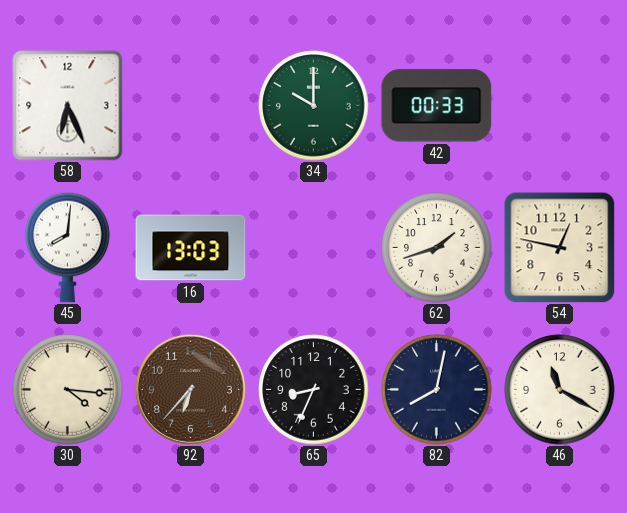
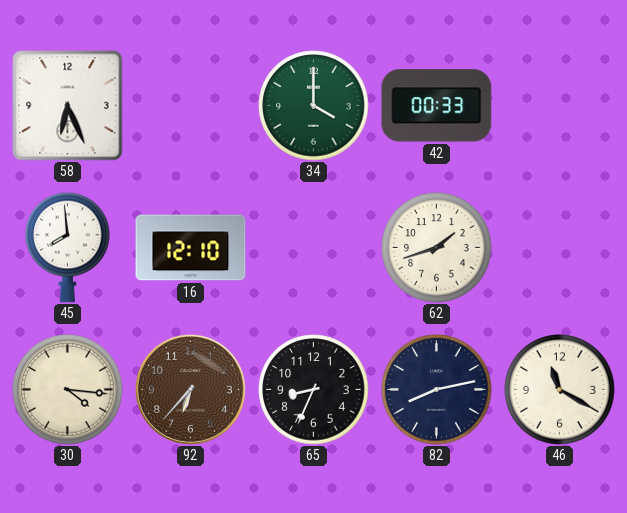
34: 10:00 -> 4:00 (314, 106)
45: 8:01 -> 7:59 (68, 247)
16: 13:03 -> 12:10 (191, 248)
54: 12:47 -> none (559, 247)
82: 8:02 -> 8:13 (437, 390)
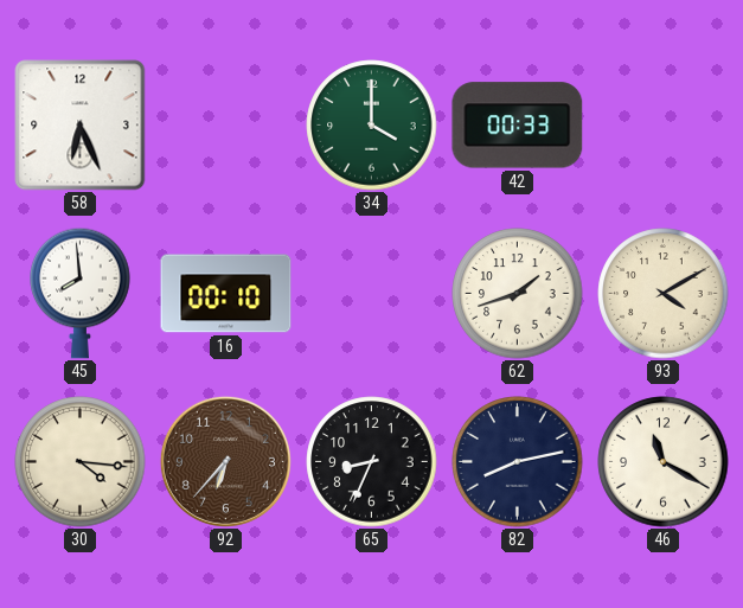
16: 12:10 -> 00:10 (226, 294)
93: none -> 4:10 (664, 294)
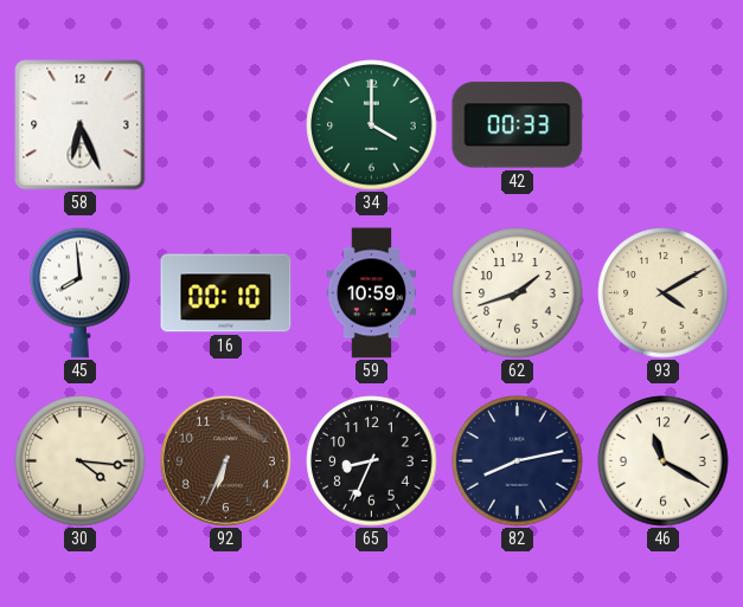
59: none -> 10:59 (372, 293)
92: 6:37 -> 6:34 (225, 460)
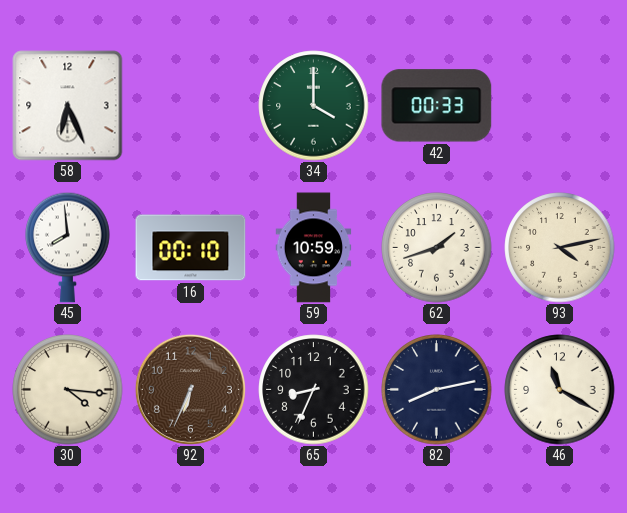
93: 4:10 -> 4:13 (560, 248)
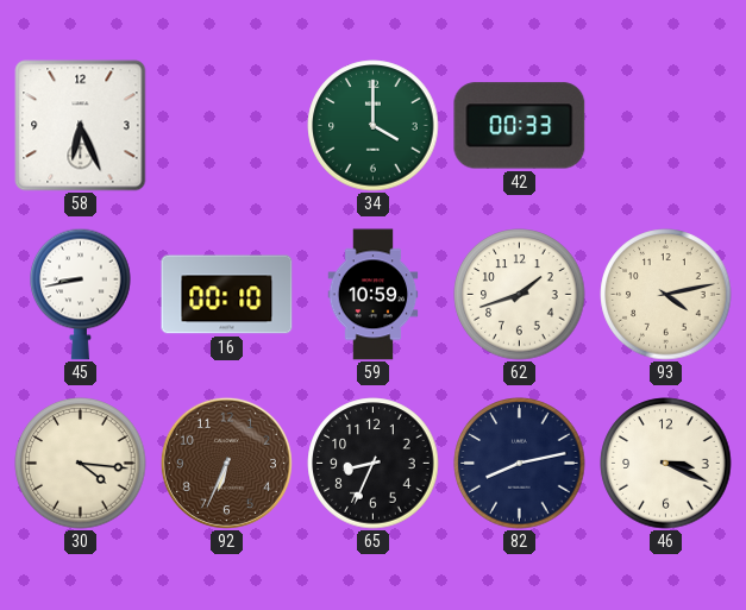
45: 7:59 -> 8:43 (81, 294)
46: 11:20 -> 3:19 (666, 464)
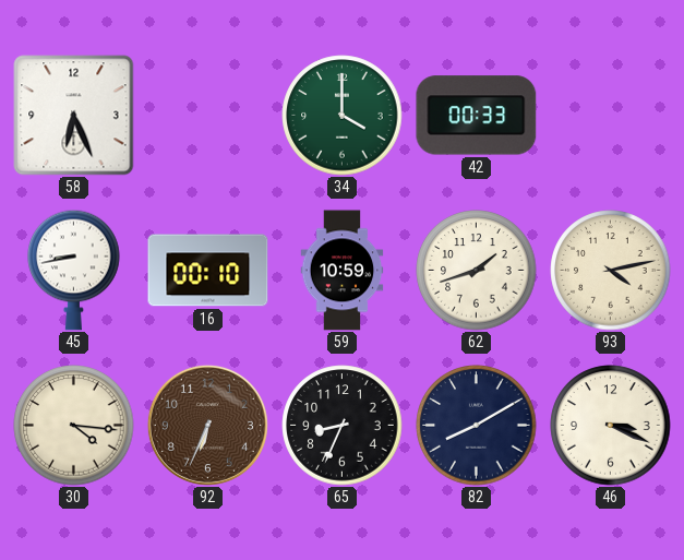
82: 8:13 -> 8:10 (477, 426)
